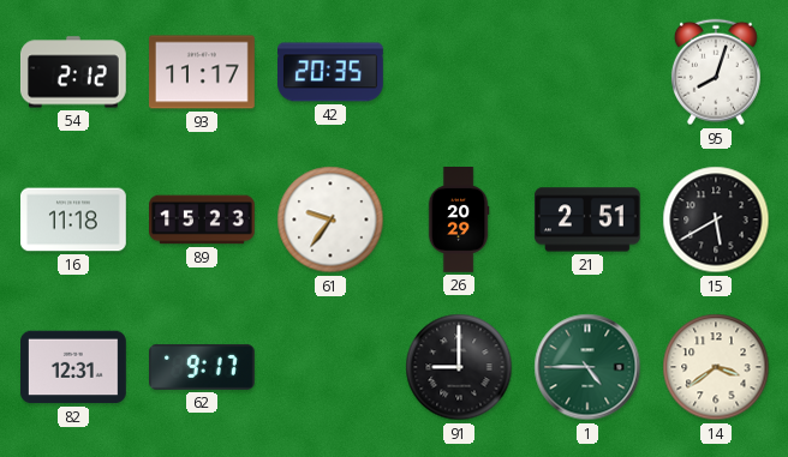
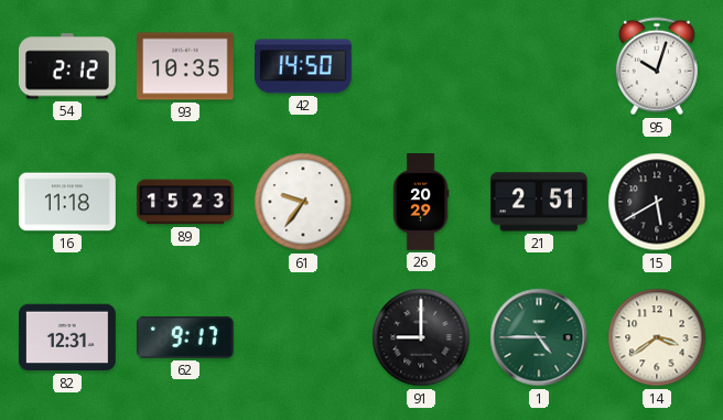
93: 11:17 -> 10:35 (186, 66)
42: 20:35 -> 14:50 (304, 66)
95: 8:03 -> 10:03 (657, 66)
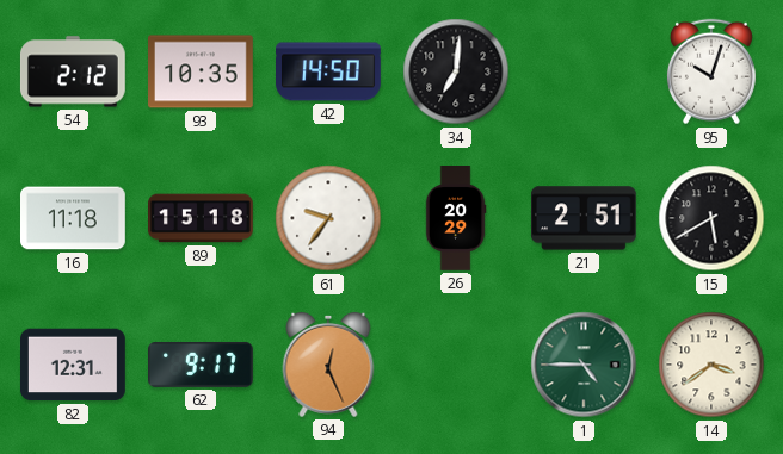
34: none -> 7:01 (456, 71)
89: 15:23 -> 15:18 (202, 218)
94: none -> 12:26 (328, 365)
91: 9:00 -> none (421, 337)
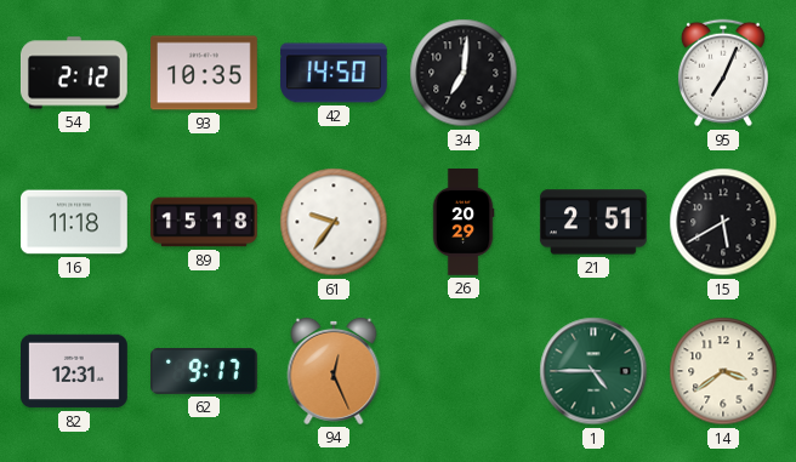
95: 10:03 -> 7:04 (723, 73)
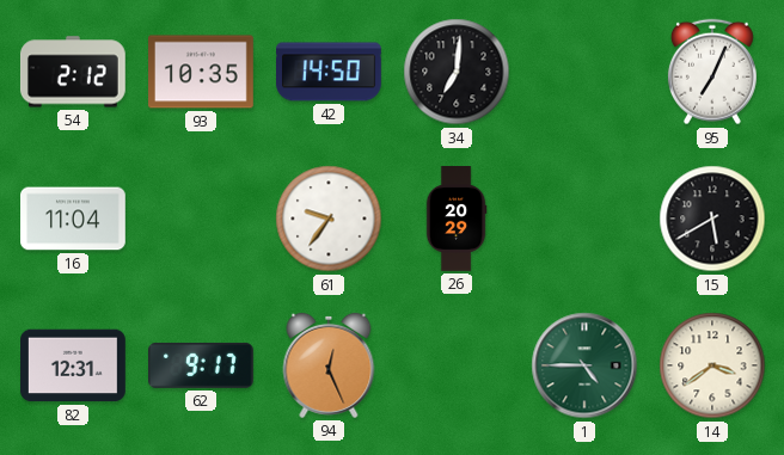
16: 11:18 -> 11:04 (74, 219)
89: 15:18 -> none (205, 222)
21: 2:51 -> none (593, 222)
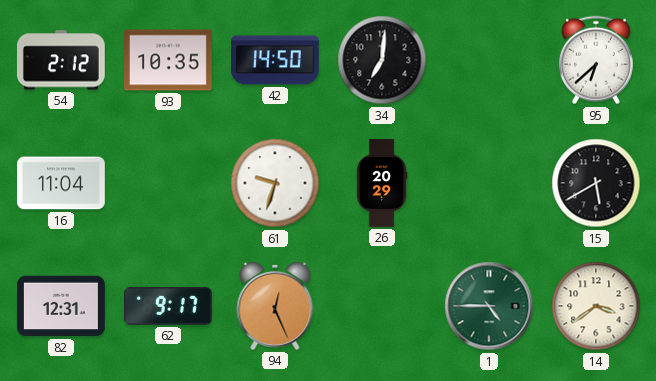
95: 7:04 -> 6:38 (596, 60)
61: 9:36 -> 9:33 (275, 183)
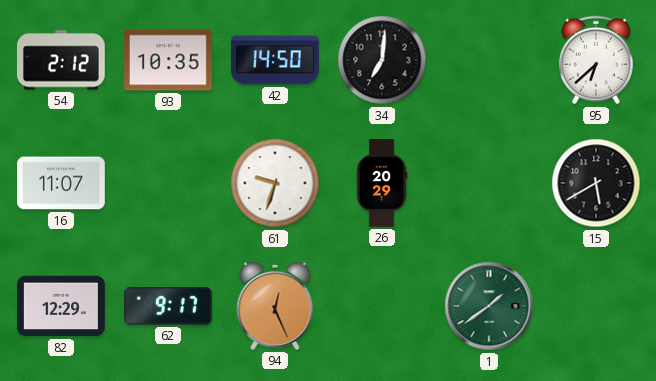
16: 11:04 -> 11:07 (62, 183)
82: 12:31 -> 12:29 (62, 306)
1: 4:45 -> 1:39 (489, 306)
14: 3:39 -> none (596, 306)
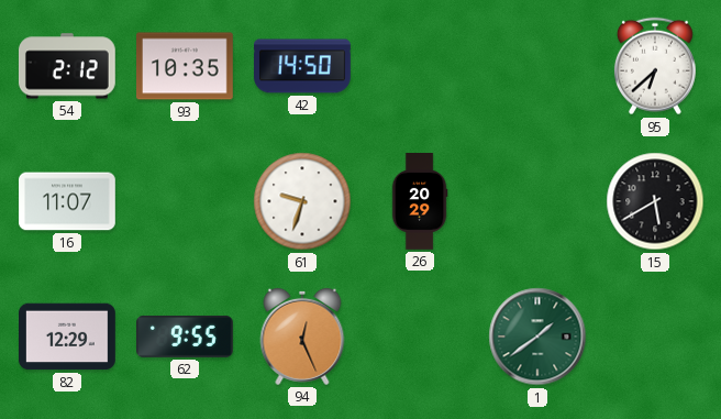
34: 7:01 -> none (382, 60)
62: 9:17 -> 9:55 (186, 337)
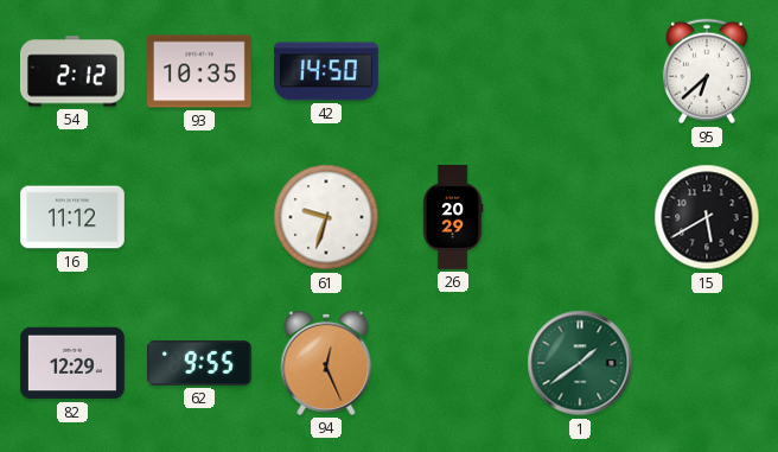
16: 11:07 -> 11:12 (74, 217)
